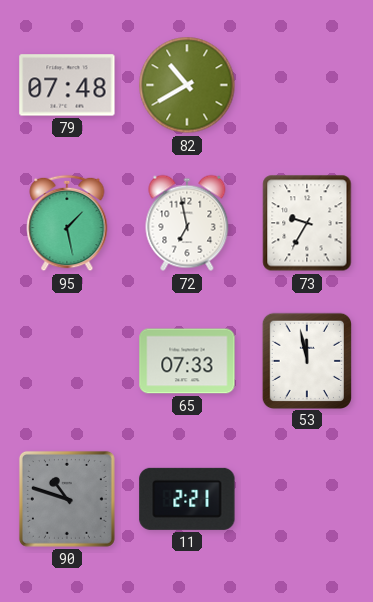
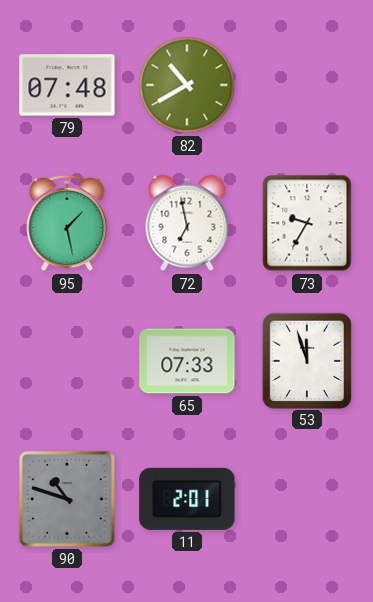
53: 11:58 -> 11:57 (306, 360)
11: 2:21 -> 2:01 (187, 499)
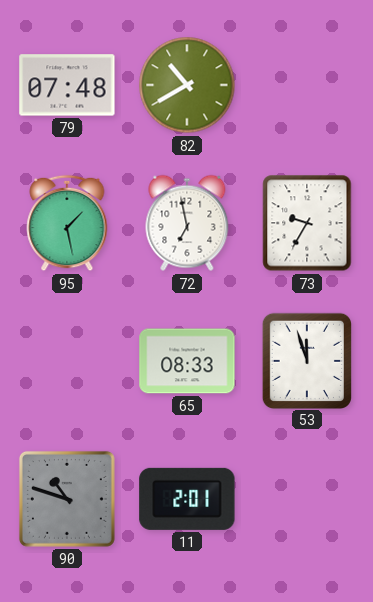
65: 07:33 -> 08:33 (187, 361)
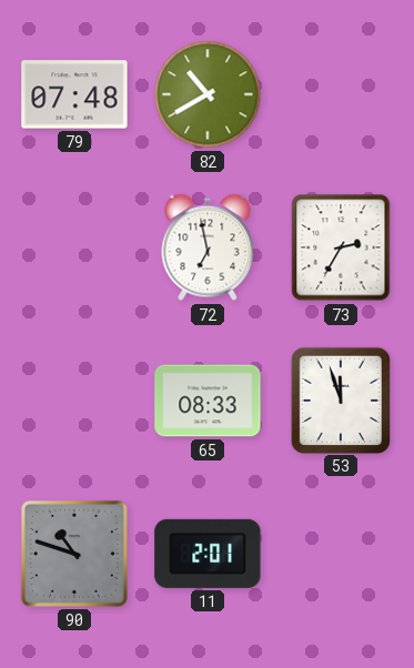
95: 1:28 -> none (67, 223)
73: 9:35 -> 2:35 (341, 247)
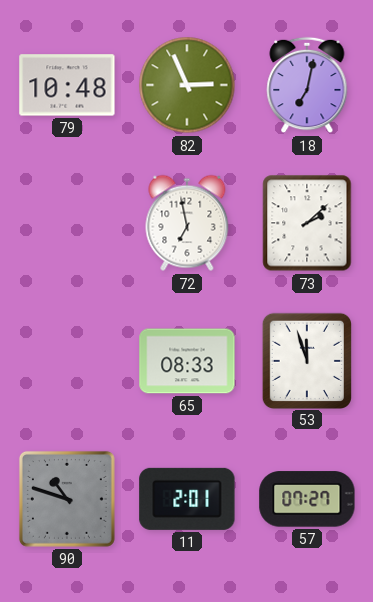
79: 07:48 -> 10:48 (67, 85)
82: 10:40 -> 2:56 (187, 85)
18: none -> 7:02 (307, 85)
73: 2:35 -> 2:08 (307, 223)
57: none -> 07:27 (307, 499)
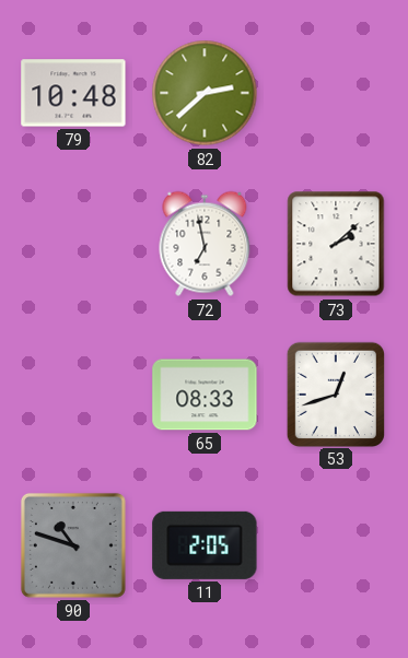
82: 2:56 -> 2:38 (205, 93)
18: 7:02 -> none (307, 85)
53: 11:57 -> 12:42 (335, 393)
11: 2:01 -> 2:05 (205, 545)
57: 07:27 -> none (307, 499)
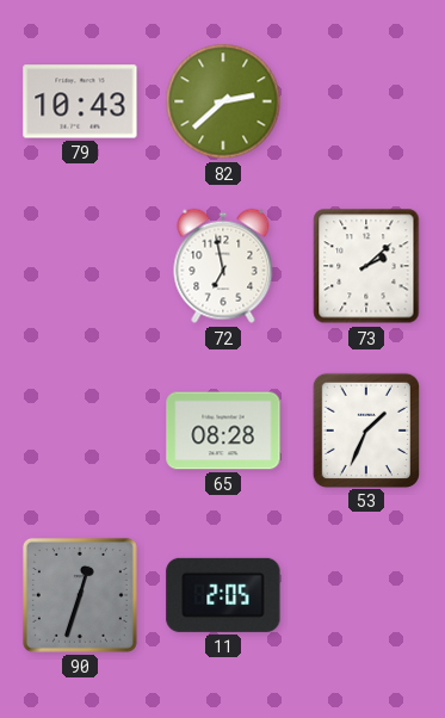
79: 10:48 -> 10:43 (80, 101)
65: 08:33 -> 08:28 (223, 431)
53: 12:42 -> 1:34 (365, 429)
90: 10:48 -> 12:33 (80, 595)
